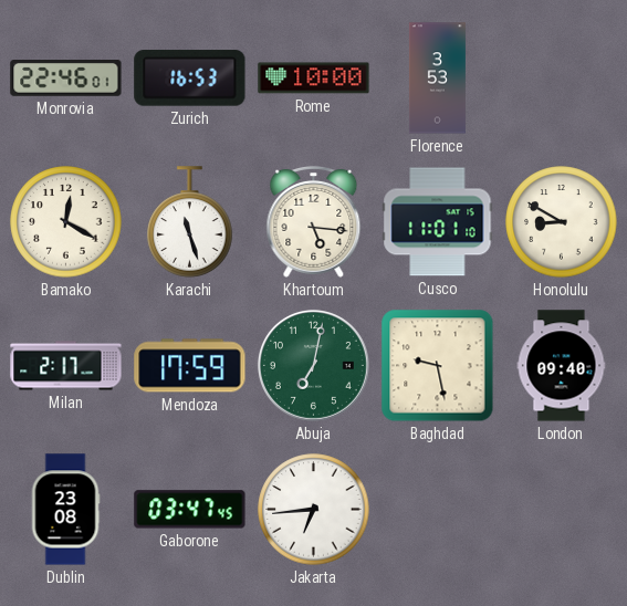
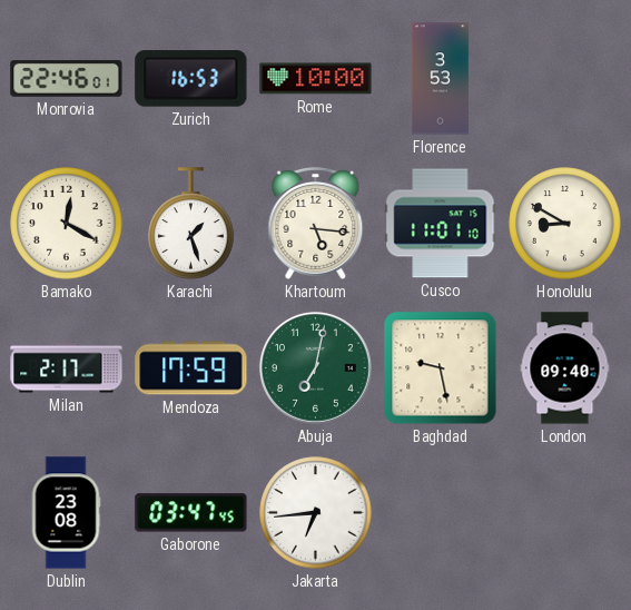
Karachi: 11:27 -> 1:27 (191, 224)
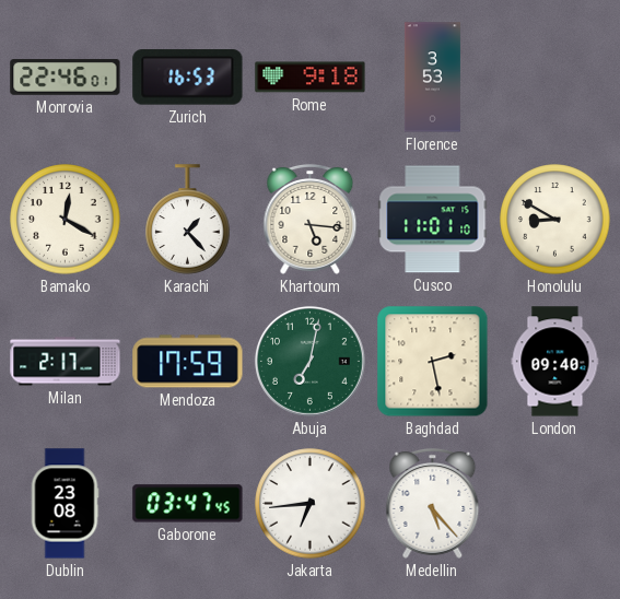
Rome: 10:00 -> 9:18 (311, 78)
Karachi: 1:27 -> 1:23 (188, 220)
Baghdad: 9:28 -> 2:28 (433, 362)
Medellin: none -> 5:23 (433, 503)
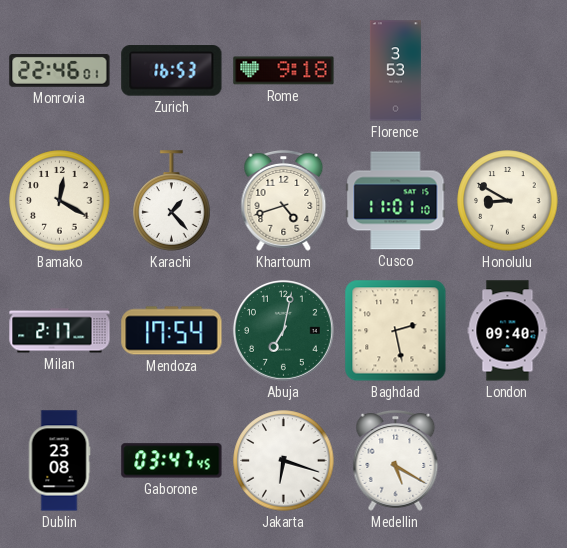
Khartoum: 5:16 -> 4:42 (284, 200)
Mendoza: 17:59 -> 17:54 (172, 331)
Jakarta: 6:44 -> 6:18 (284, 461)
Medellin: 5:23 -> 5:20 (396, 460)
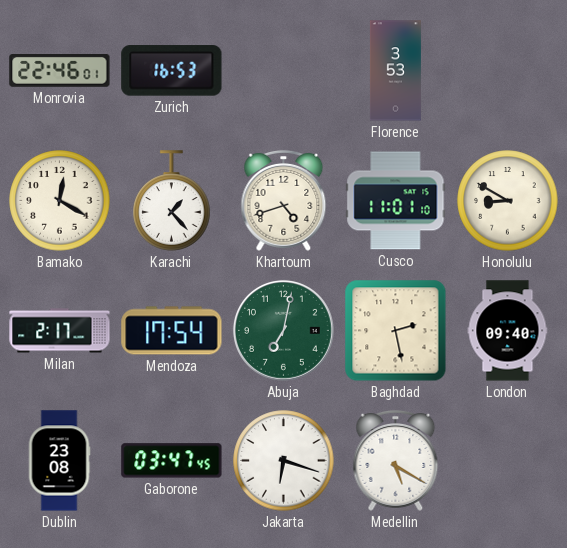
Rome: 9:18 -> none (284, 71)
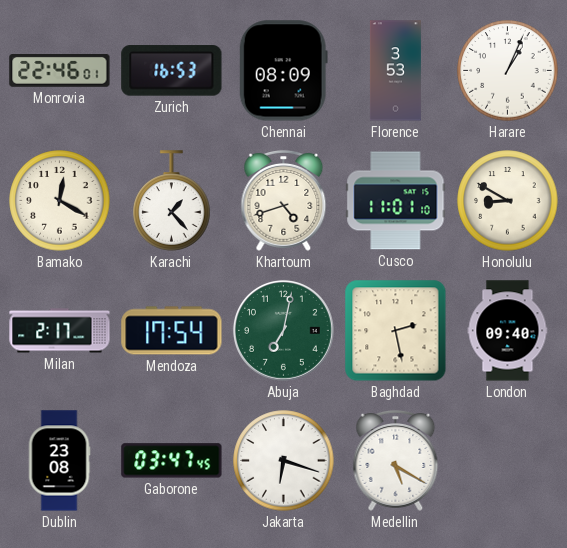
Chennai: none -> 08:09 (283, 71)
Harare: none -> 1:04 (508, 71)
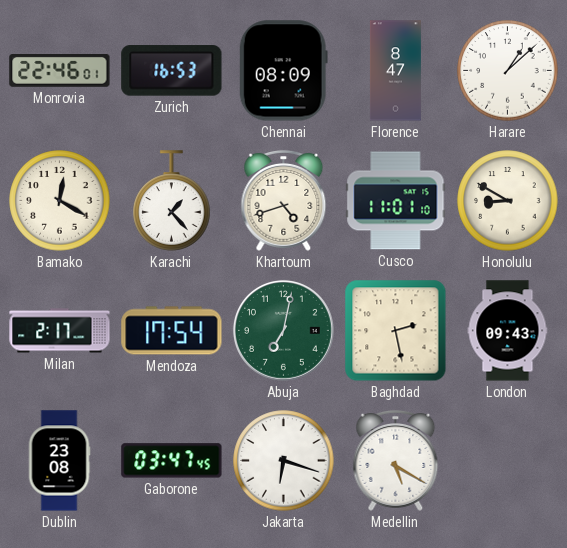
Florence: 3:53 -> 8:47 (395, 71)
Harare: 1:04 -> 1:08 (508, 71)
London: 09:40 -> 09:43 (508, 331)
